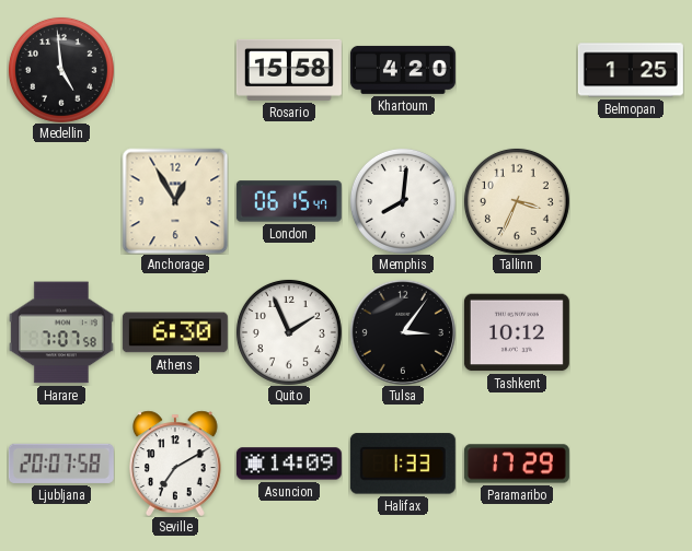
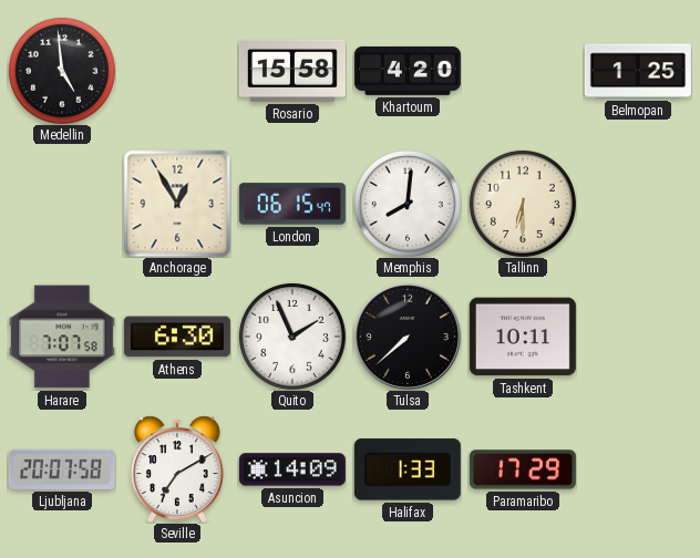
Tallinn: 3:34 -> 6:30 (523, 204)
Tulsa: 3:06 -> 7:38 (408, 337)
Tashkent: 10:12 -> 10:11 (523, 337)
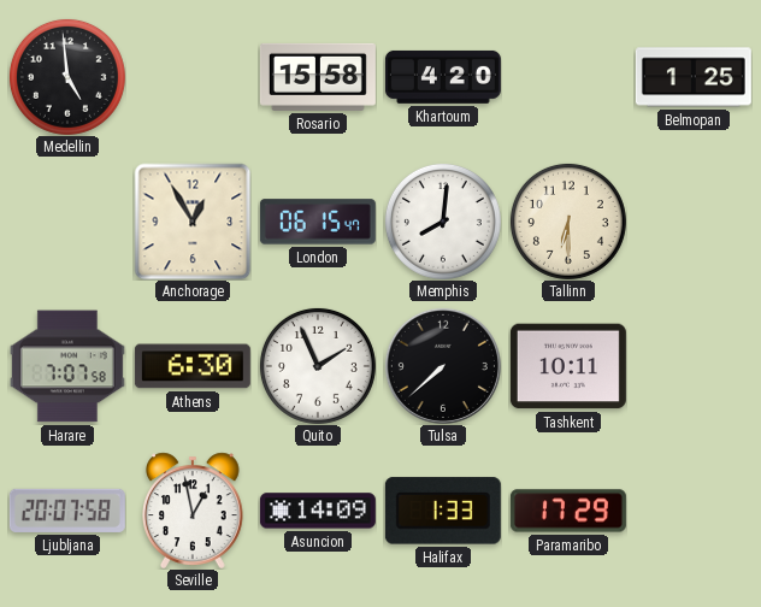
Seville: 7:10 -> 12:58 (194, 511)
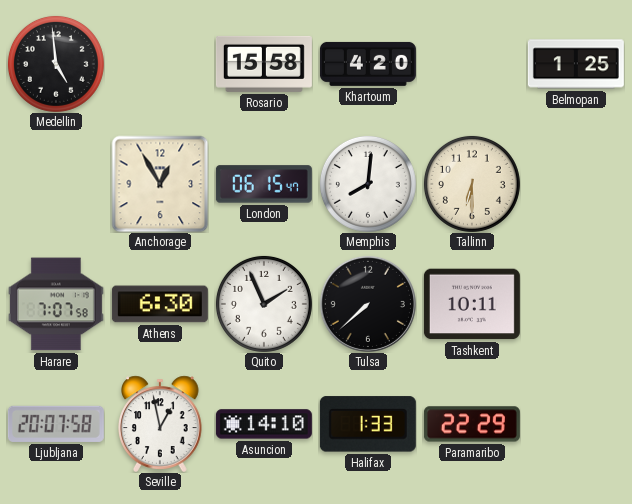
Asuncion: 14:09 -> 14:10 (264, 424)
Paramaribo: 17:29 -> 22:29 (472, 424)
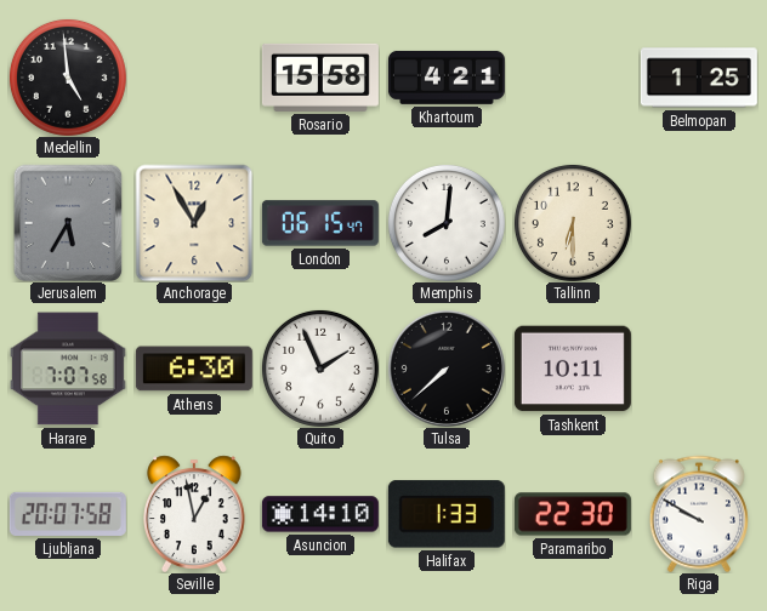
Khartoum: 4:20 -> 4:21 (447, 78)
Jerusalem: none -> 5:35 (68, 223)
Paramaribo: 22:29 -> 22:30 (573, 514)
Riga: none -> 9:50 (699, 514)
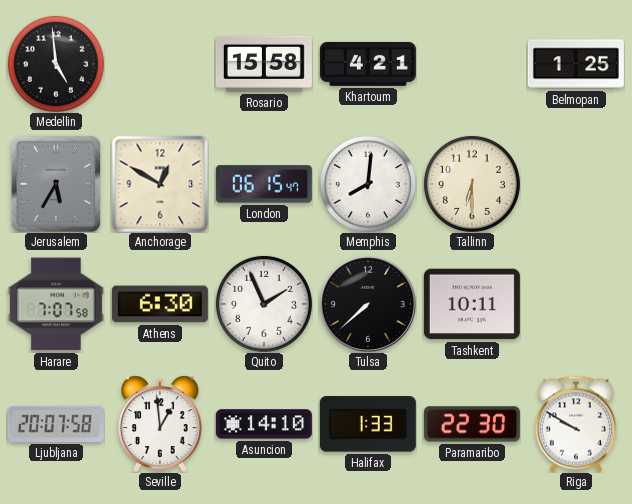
Anchorage: 12:55 -> 12:50 (160, 184)
Seville: 12:58 -> 12:59 (161, 424)
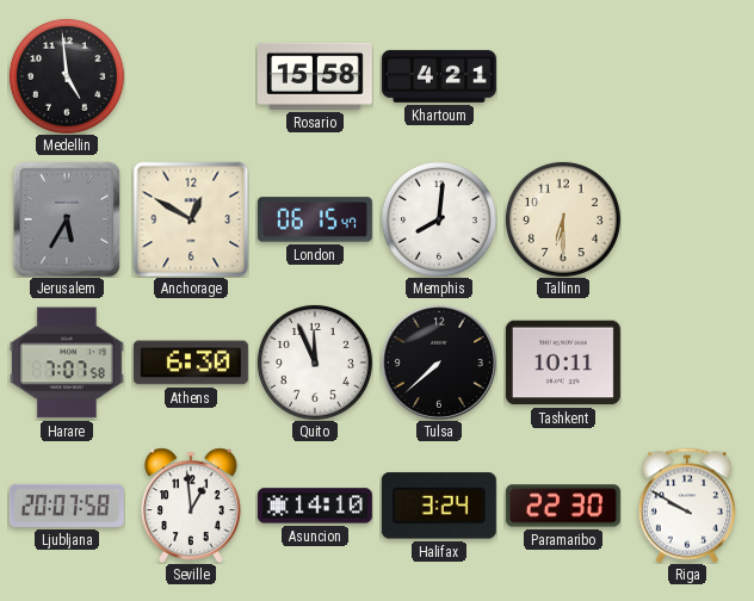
Belmopan: 1:25 -> none (576, 64)
Quito: 1:56 -> 11:56 (315, 363)
Halifax: 1:33 -> 3:24 (439, 506)
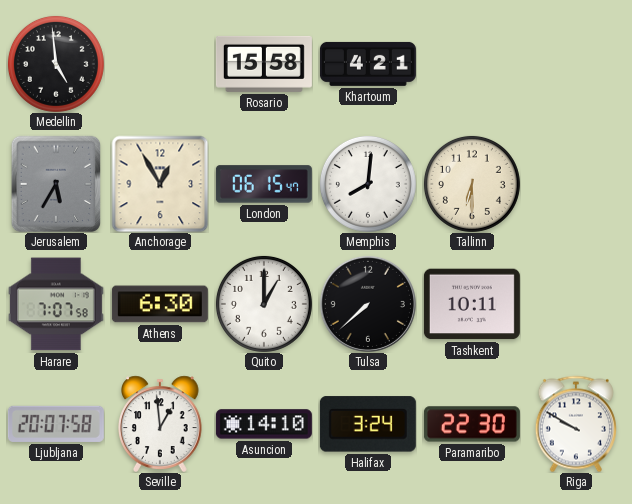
Anchorage: 12:50 -> 12:55 (160, 184)
Quito: 11:56 -> 1:00 (264, 304)
